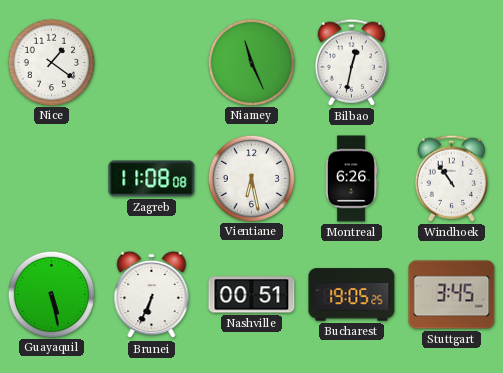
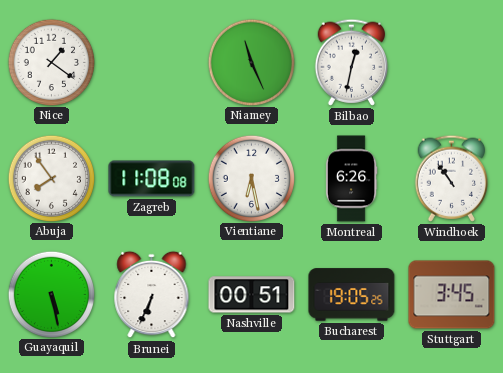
Abuja: none -> 7:54 (51, 178)
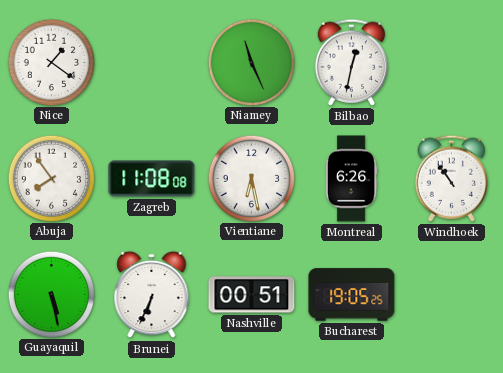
Stuttgart: 3:45 -> none (452, 295)
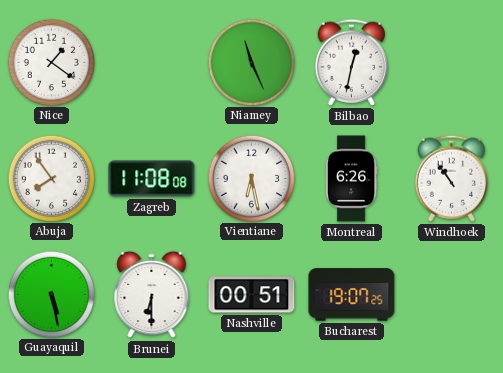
Brunei: 6:34 -> 6:30 (152, 295)
Bucharest: 19:05 -> 19:07 (352, 295)
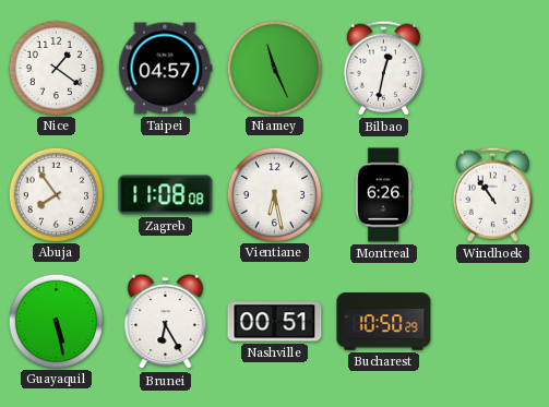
Taipei: none -> 04:57 (165, 69)
Brunei: 6:30 -> 6:25 (166, 322)
Bucharest: 19:07 -> 10:50 (384, 322)
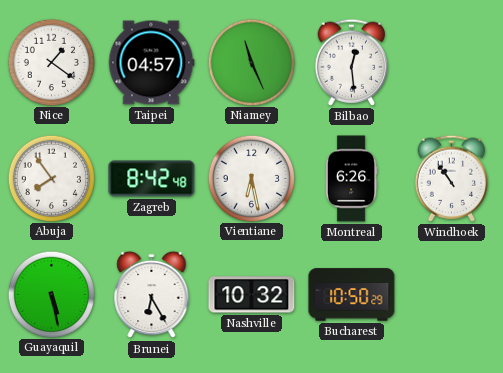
Bilbao: 12:32 -> 12:29 (351, 62)
Zagreb: 11:08 -> 8:42 (152, 179)
Nashville: 00:51 -> 10:32 (252, 295)
